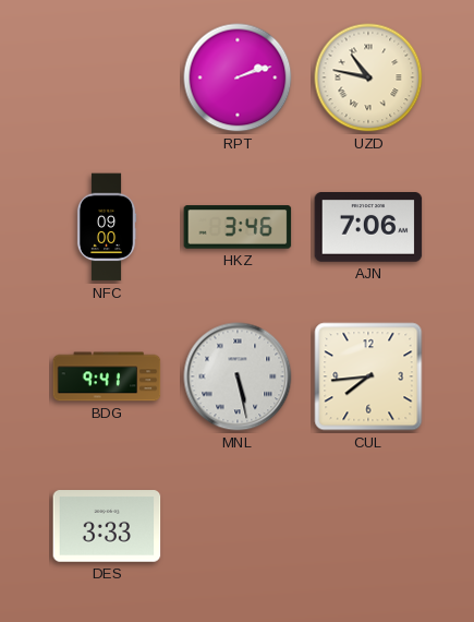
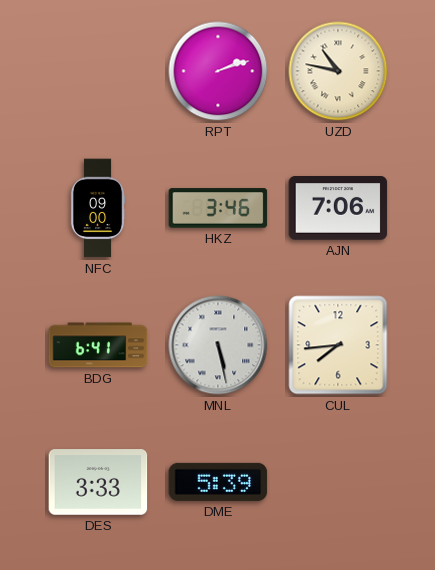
BDG: 9:41 -> 6:41 (98, 345)
DME: none -> 5:39 (218, 482)
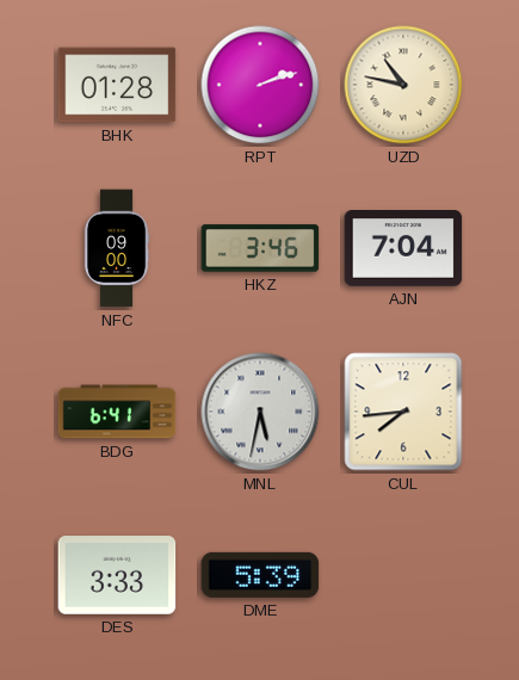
BHK: none -> 01:28 (117, 85)
AJN: 7:06 -> 7:04 (403, 248)
MNL: 5:28 -> 5:32 (260, 412)
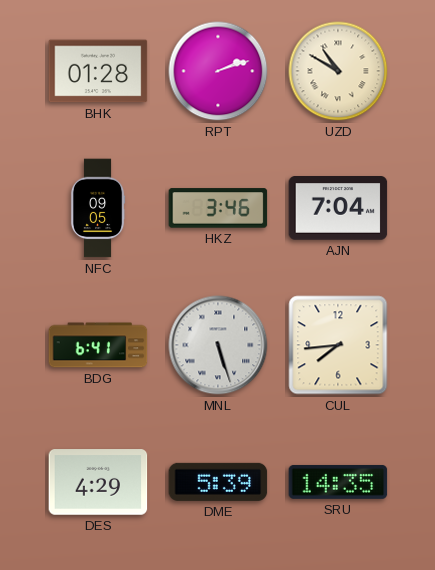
UZD: 10:47 -> 10:50 (338, 71)
NFC: 09:00 -> 09:05 (98, 208)
MNL: 5:32 -> 5:27 (218, 345)
DES: 3:33 -> 4:29 (98, 482)
SRU: none -> 14:35 (338, 482)
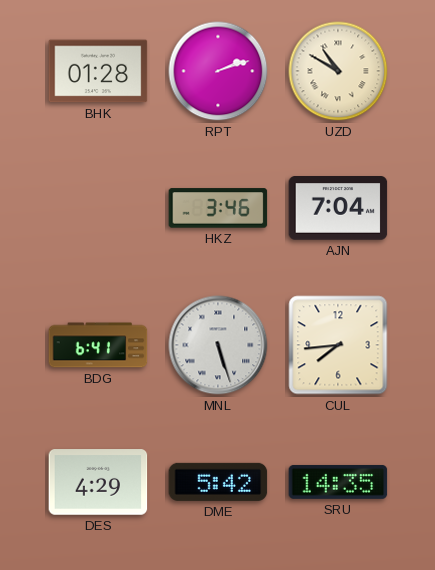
NFC: 09:05 -> none (98, 208)
DME: 5:39 -> 5:42 (218, 482)
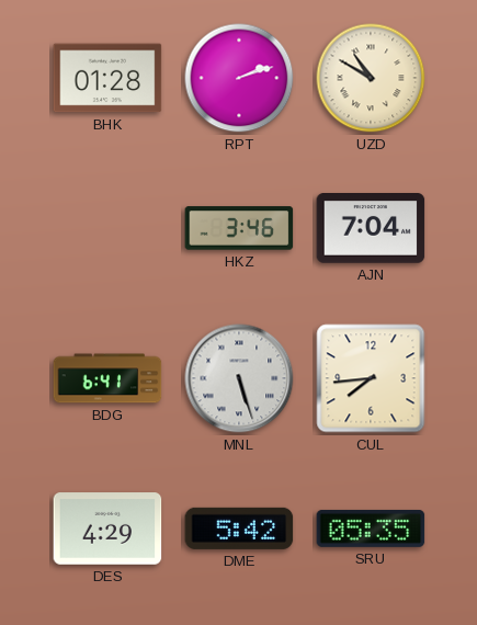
SRU: 14:35 -> 05:35 (371, 529)
